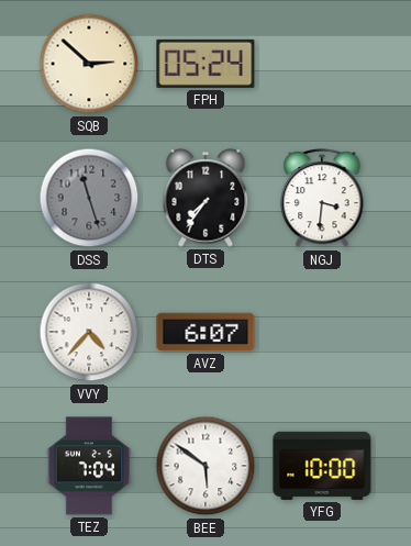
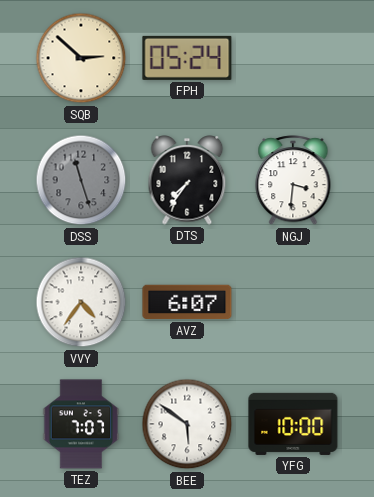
VVY: 4:37 -> 4:36 (81, 302)
TEZ: 7:04 -> 7:07 (81, 424)
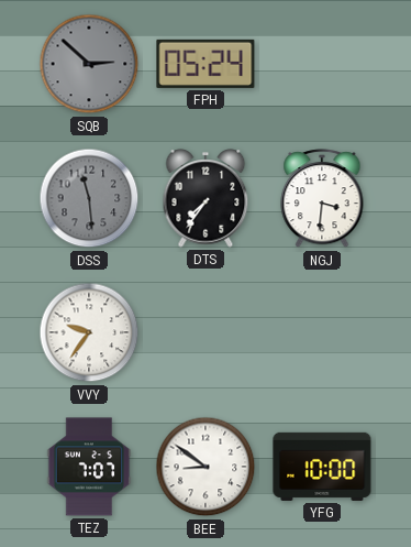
SQB dial: cream -> grey (89, 64)
DSS: 11:27 -> 11:29 (89, 198)
VVY: 4:36 -> 9:36 (89, 332)
AVZ: 6:07 -> none (187, 302)
BEE: 5:51 -> 8:51 (205, 467)
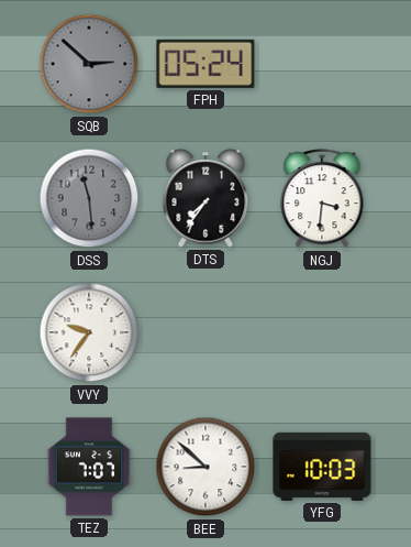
BEE: 8:51 -> 8:52 (205, 467)
YFG: 10:00 -> 10:03 (322, 467)
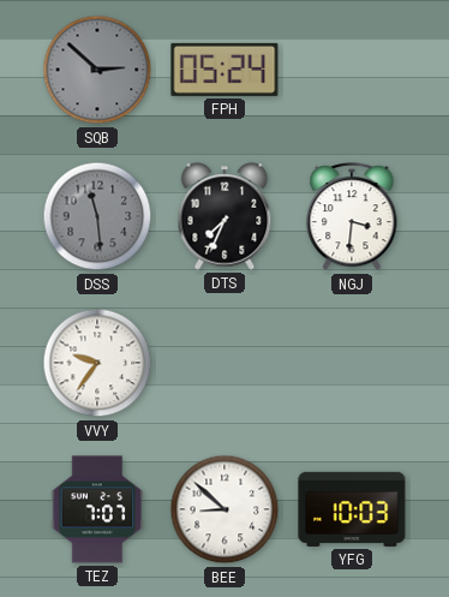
DTS: 7:36 -> 7:34 (224, 216)
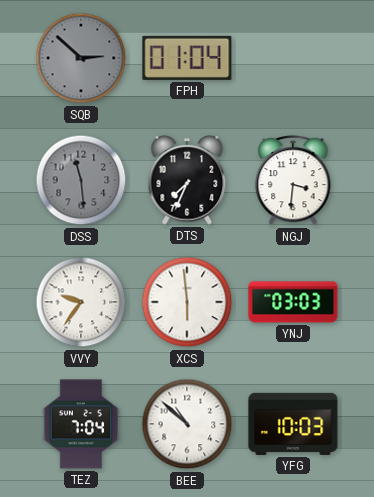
FPH: 05:24 -> 01:04 (187, 58)
XCS: none -> 5:59 (187, 302)
YNJ: none -> 03:03 (293, 302)
TEZ: 7:07 -> 7:04 (81, 424)
BEE: 8:52 -> 10:52 (187, 424)
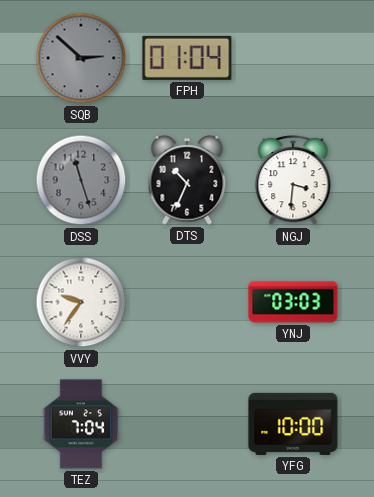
DSS: 11:29 -> 11:27 (81, 180)
DTS: 7:34 -> 10:34 (187, 180)
XCS: 5:59 -> none (187, 302)
BEE: 10:52 -> none (187, 424)
YFG: 10:03 -> 10:00 (293, 424)
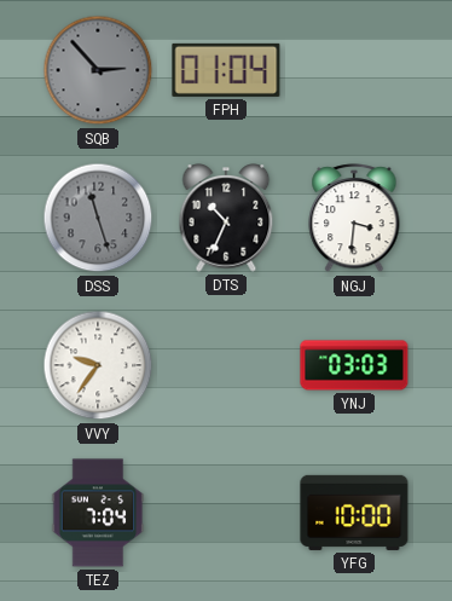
SQB: 2:52 -> 2:53 (98, 70)
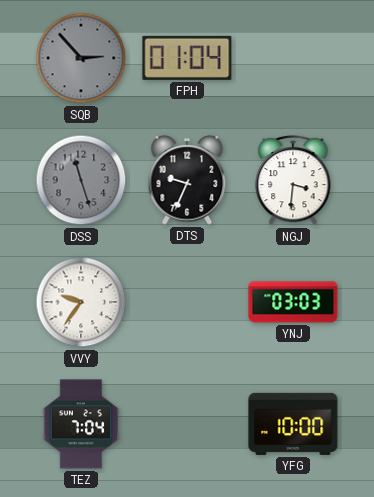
DTS: 10:34 -> 9:34 (187, 180)
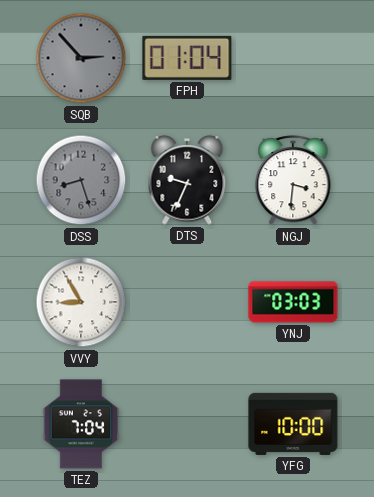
DSS: 11:27 -> 8:27 (81, 180)
VVY: 9:36 -> 8:55 (81, 302)
